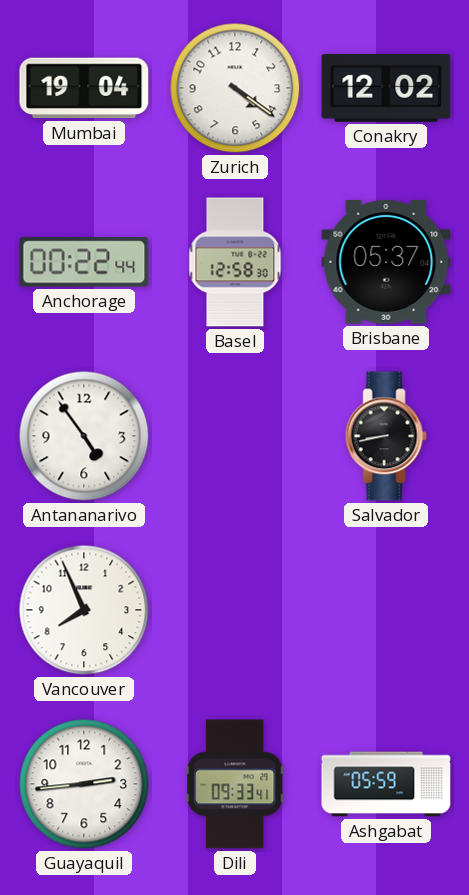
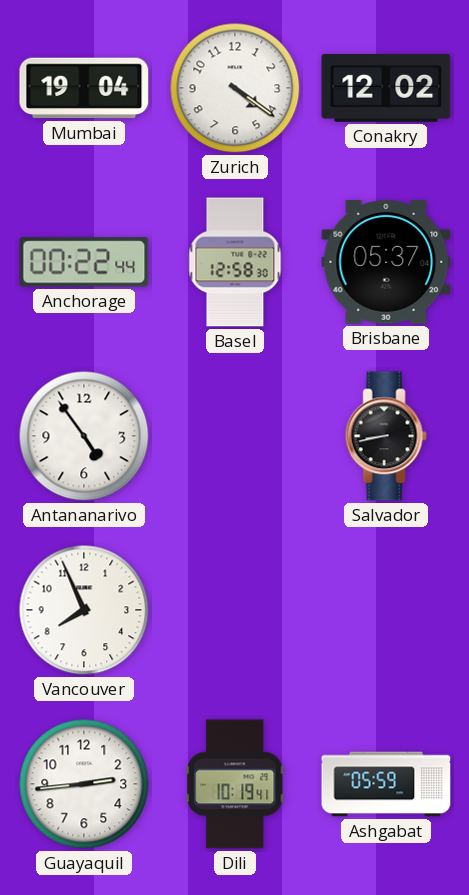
Dili: 09:33 -> 10:19 (235, 784)
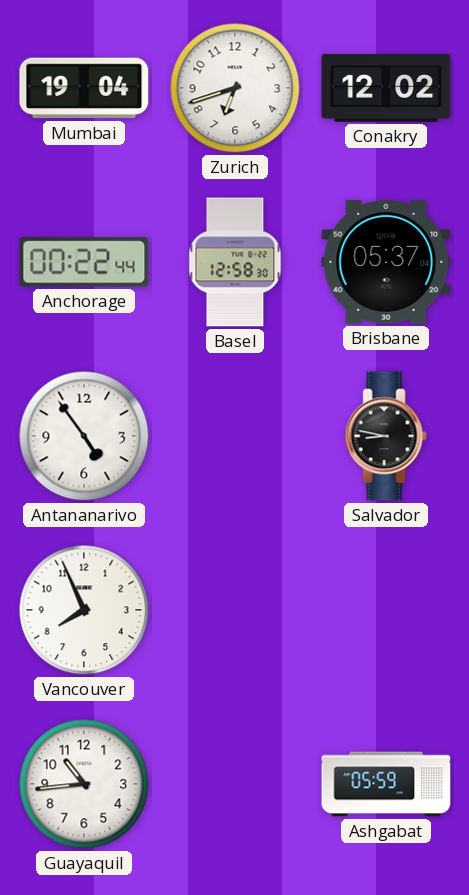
Zurich: 4:21 -> 6:42 (235, 88)
Salvador: 8:43 -> 8:47 (386, 436)
Guayaquil: 2:44 -> 10:44 (84, 784)
Dili: 10:19 -> none (235, 784)
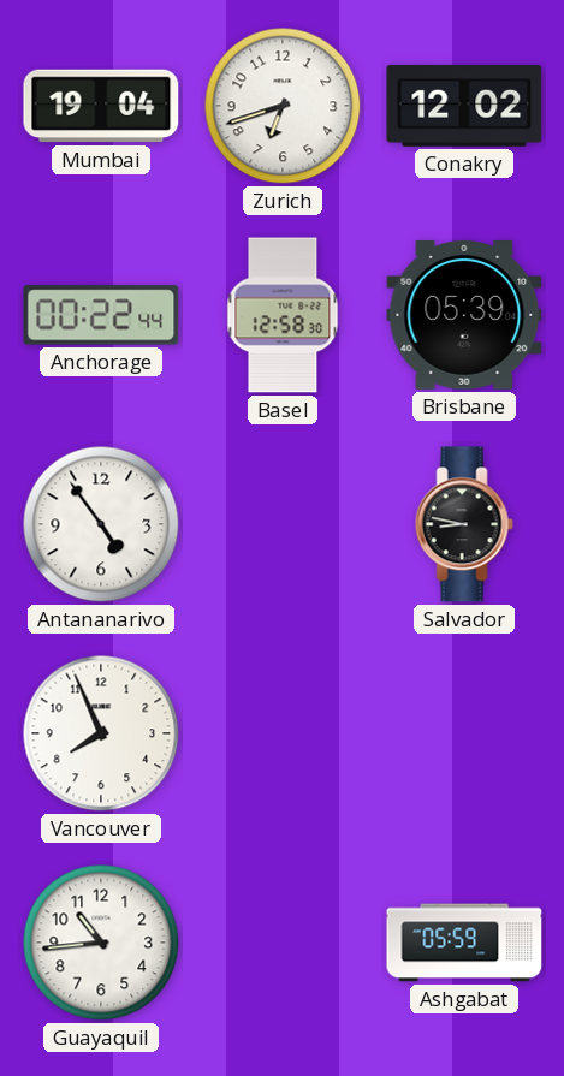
Brisbane: 05:37 -> 05:39 (464, 316)
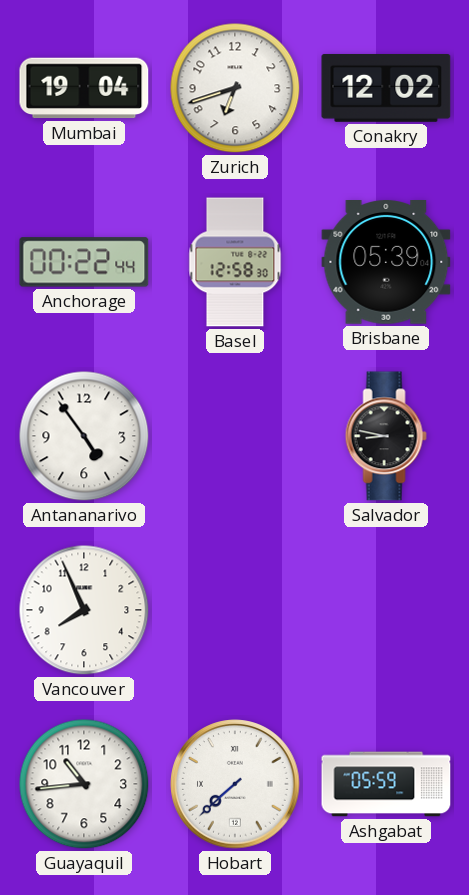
Hobart: none -> 7:38 (235, 784)
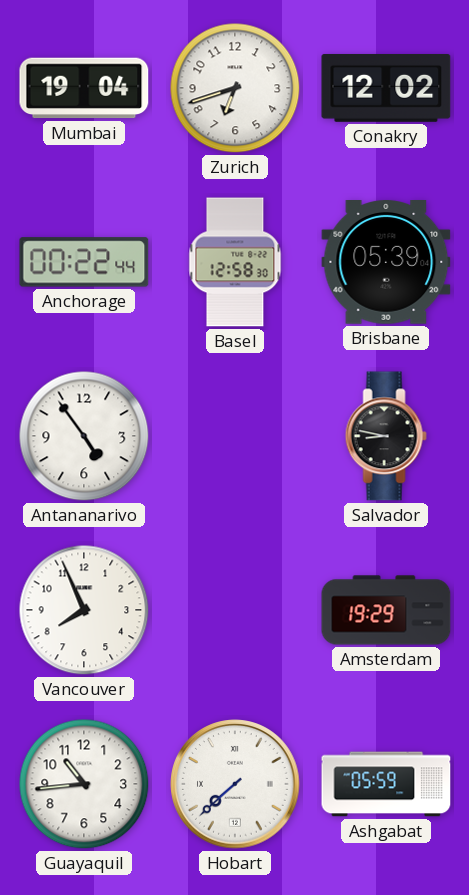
Amsterdam: none -> 19:29 (386, 610)
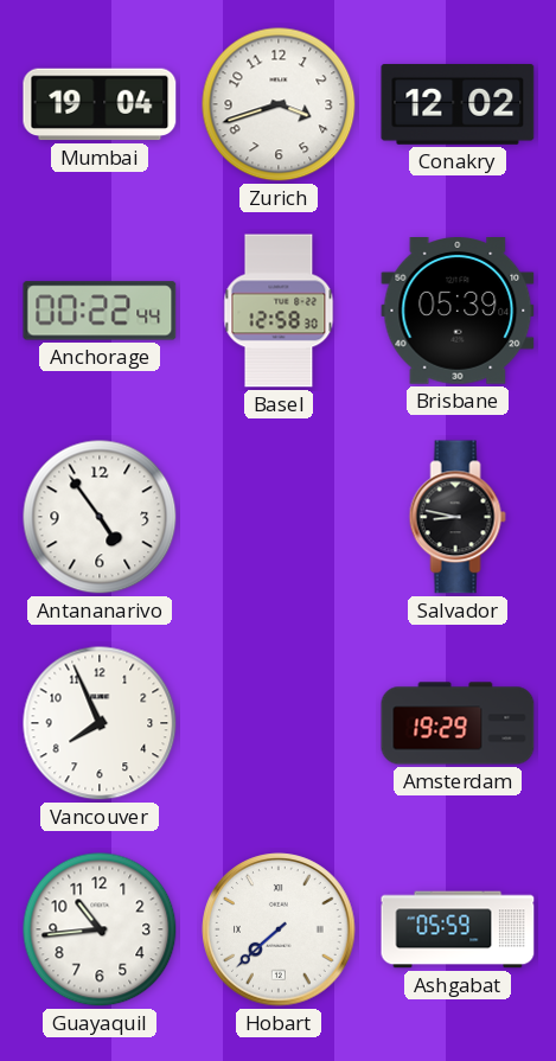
Zurich: 6:42 -> 3:42 (279, 104)
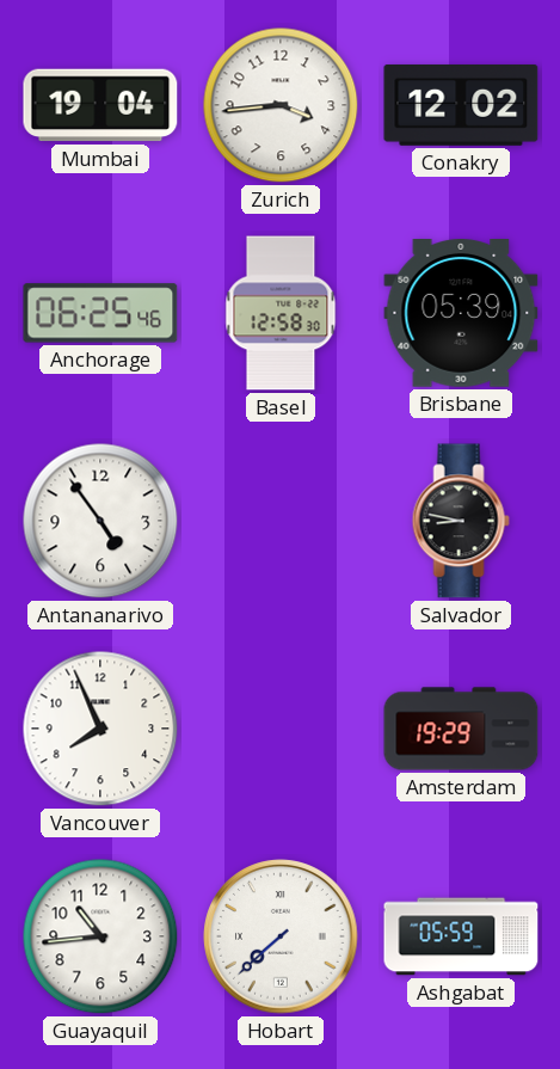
Zurich: 3:42 -> 3:44 (281, 105)
Anchorage: 00:22 -> 06:25 (100, 313)
